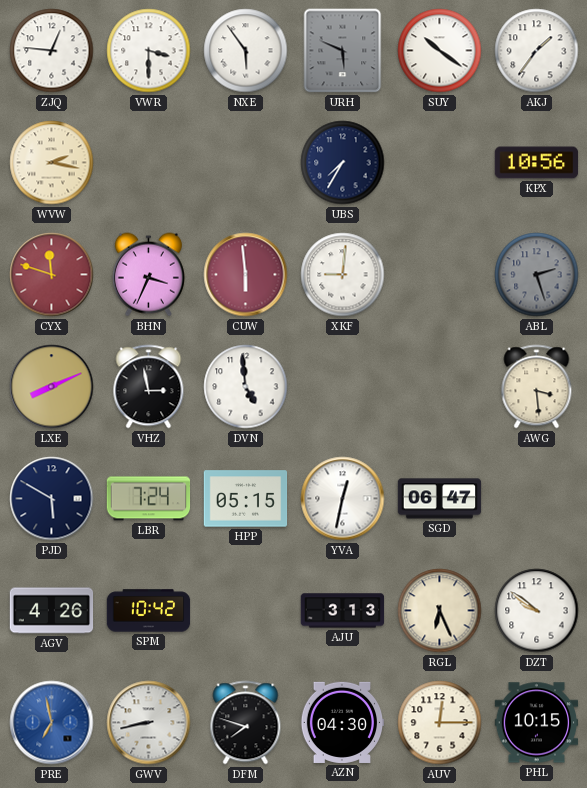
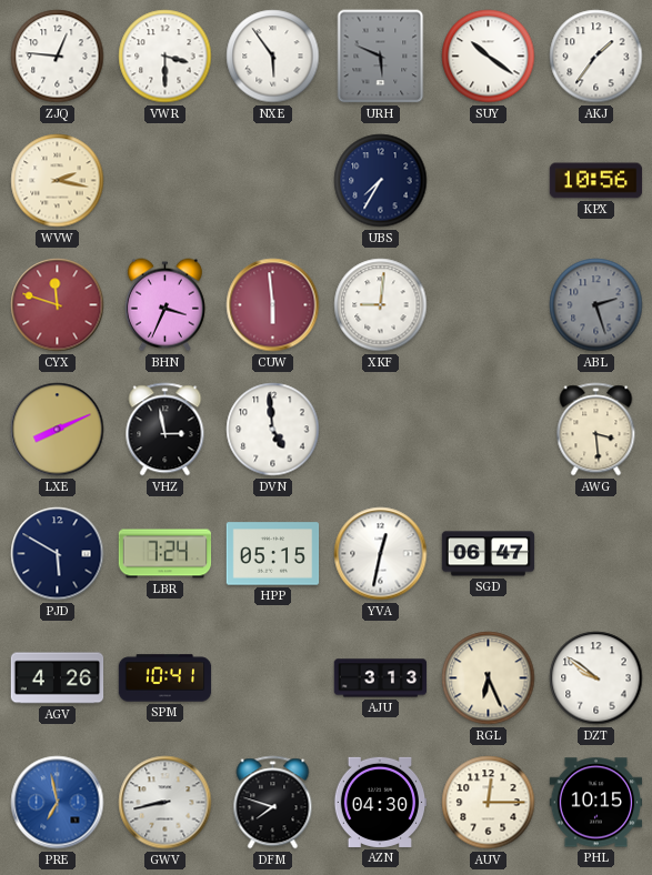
SPM: 10:42 -> 10:41 (165, 678)
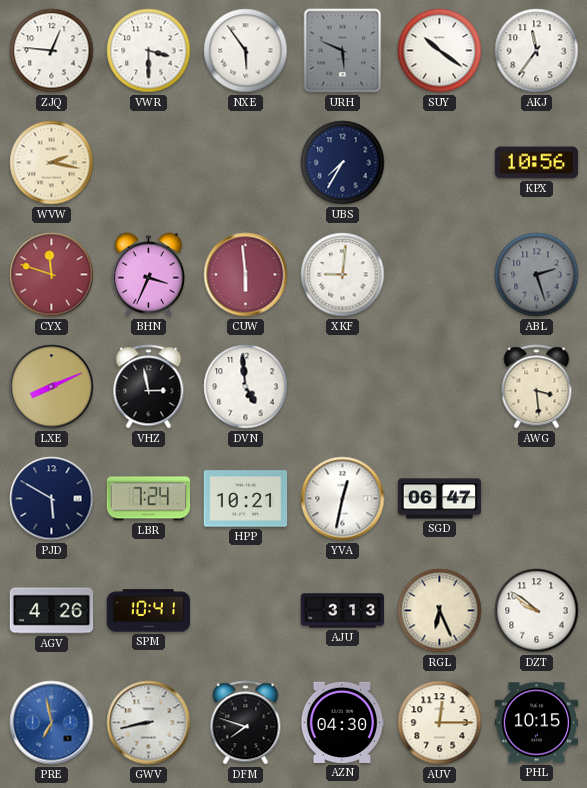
AKJ: 1:36 -> 11:36 (537, 51)
HPP: 05:15 -> 10:21 (246, 499)
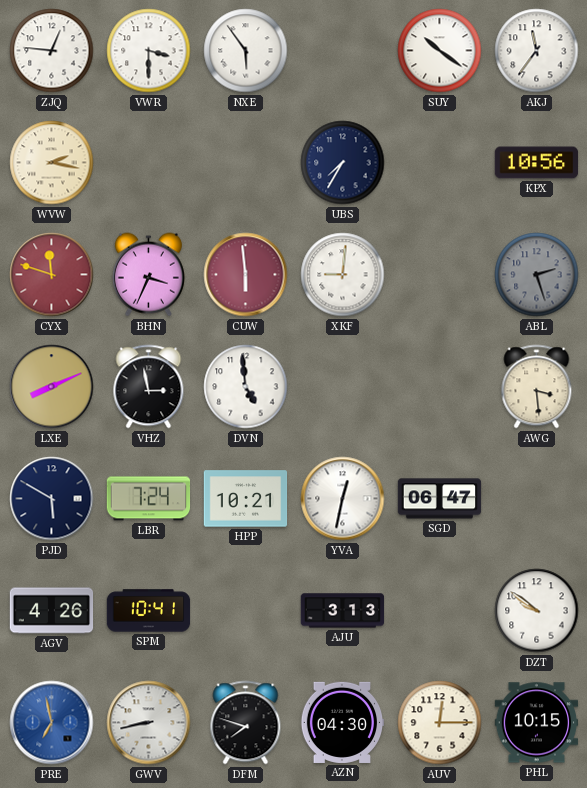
URH: 5:49 -> none (343, 51)
RGL: 6:26 -> none (440, 611)
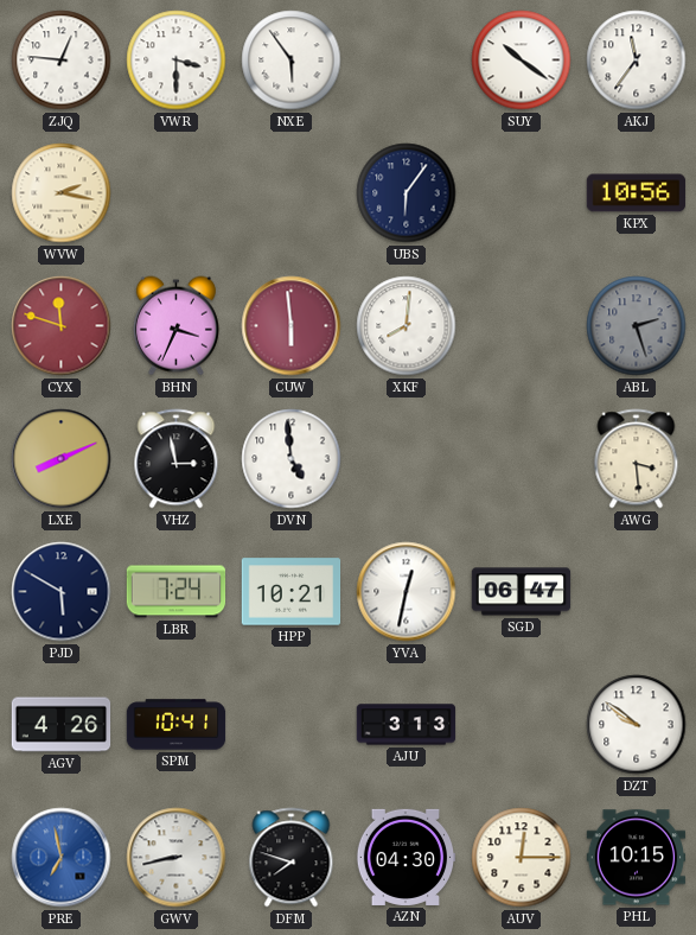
UBS: 7:35 -> 6:06 (407, 193)
XKF: 9:01 -> 8:01 (407, 326)
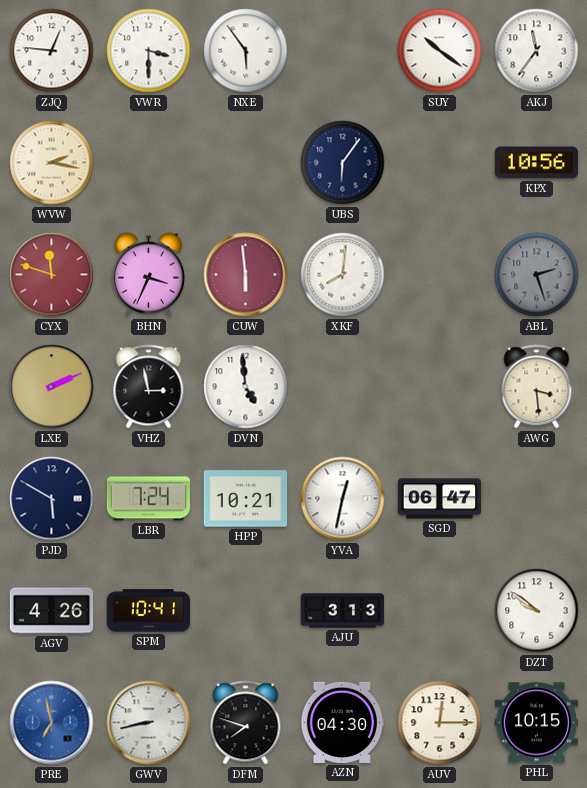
LXE: 8:11 -> 2:11 (52, 387)
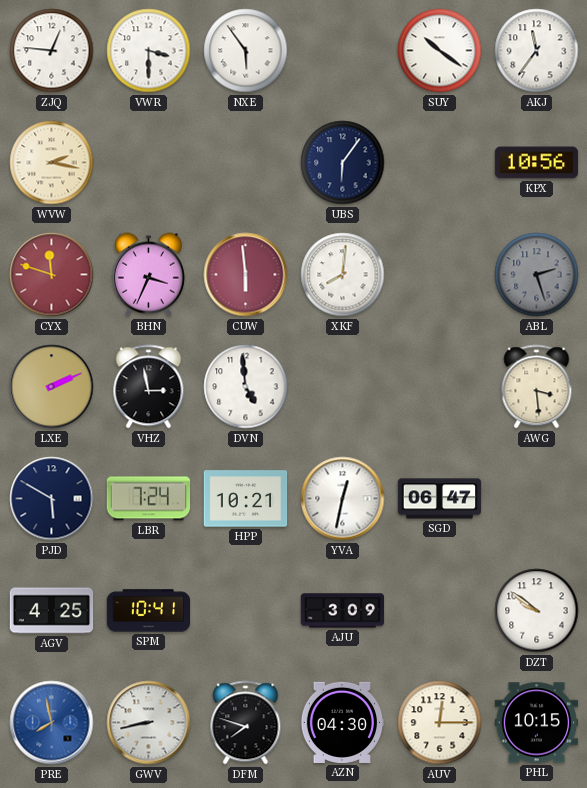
AGV: 4:26 -> 4:25 (52, 611)
AJU: 3:13 -> 3:09 (343, 611)
PRE: 6:58 -> 7:58 (52, 723)
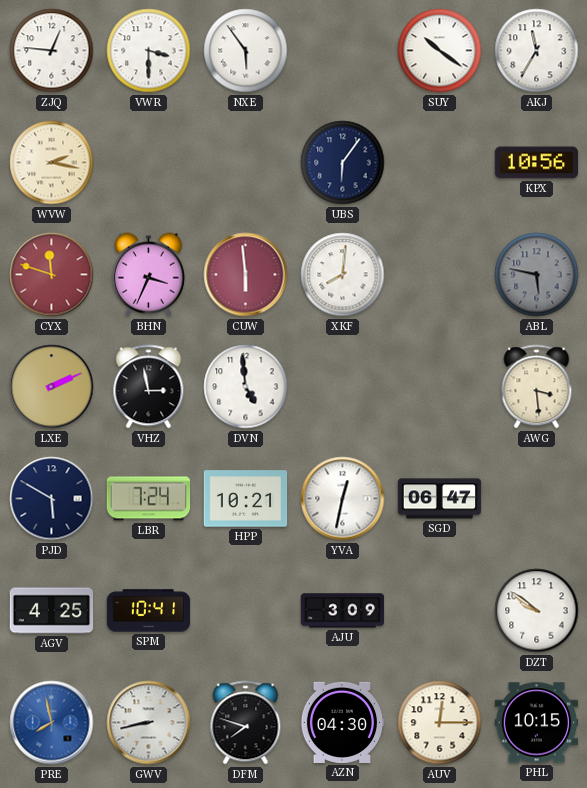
AKJ: 11:36 -> 11:35 (537, 51)
ABL: 2:27 -> 5:47 (537, 275)
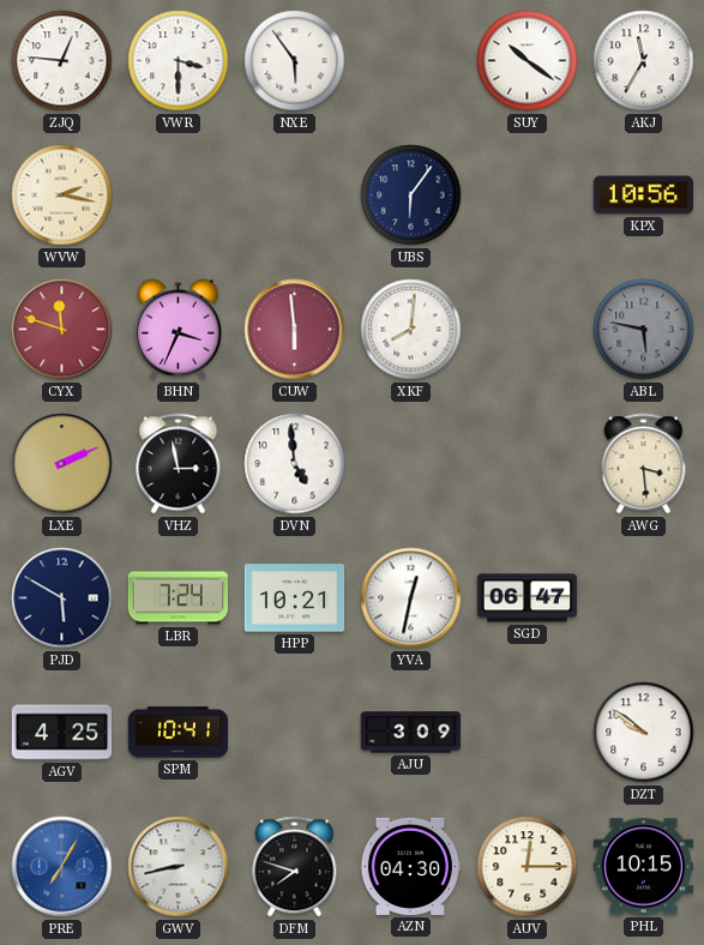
PRE: 7:58 -> 7:05 (62, 867)
